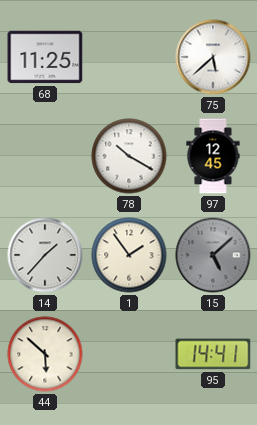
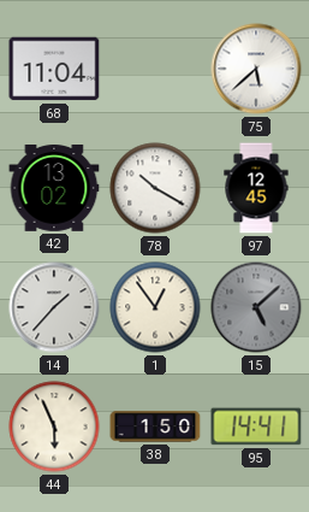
68: 11:25 -> 11:04 (54, 69)
42: none -> 13:02 (54, 189)
1: 1:54 -> 12:54 (155, 307)
44: 5:52 -> 5:56 (54, 426)
38: none -> 1:50 (155, 426)
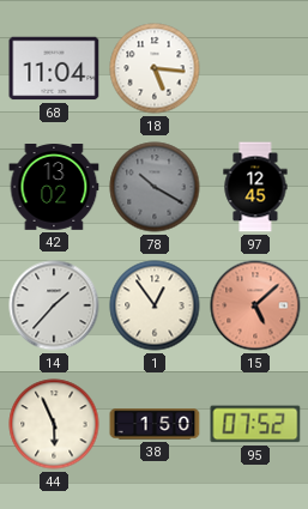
18: none -> 5:16 (155, 68)
75: 5:38 -> none (256, 69)
78 dial: white -> grey (155, 187)
15 dial: grey -> salmon (255, 305)
95: 14:41 -> 07:52 (255, 424)
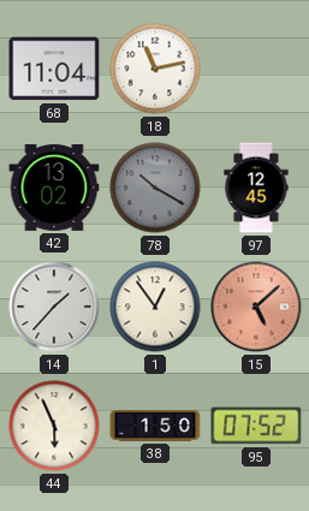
18: 5:16 -> 11:13 (155, 69)
